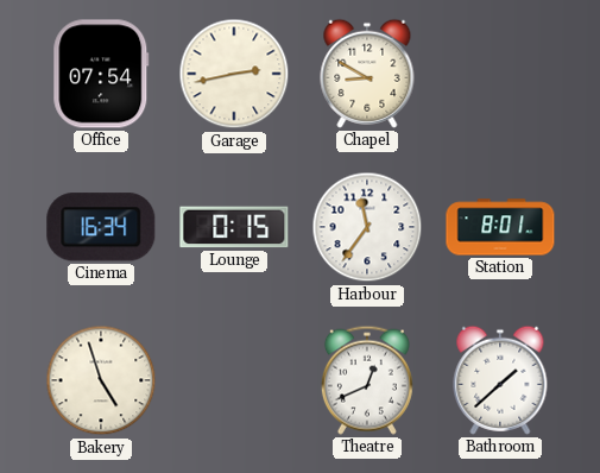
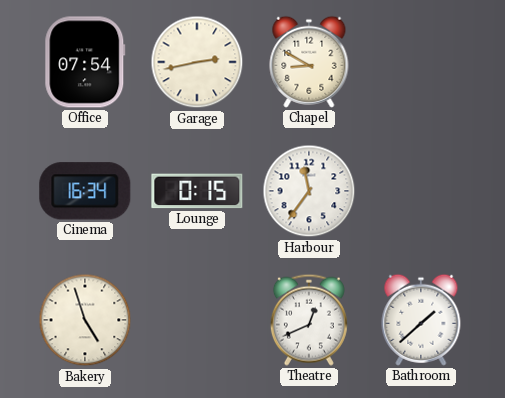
Station: 8:01 -> none (500, 227)
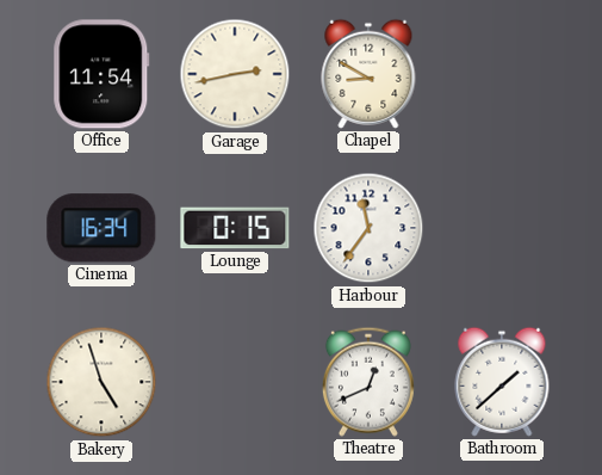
Office: 07:54 -> 11:54 (101, 74)
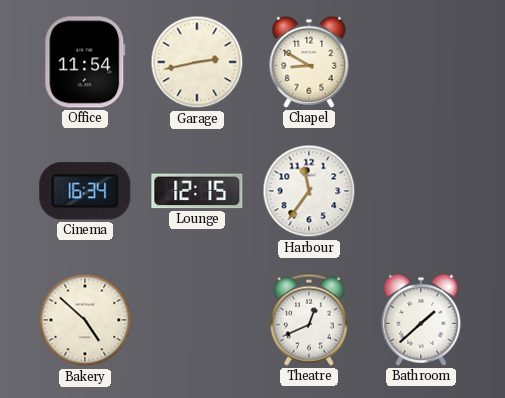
Lounge: 0:15 -> 12:15 (197, 191)
Bakery: 4:57 -> 4:52 (85, 320)
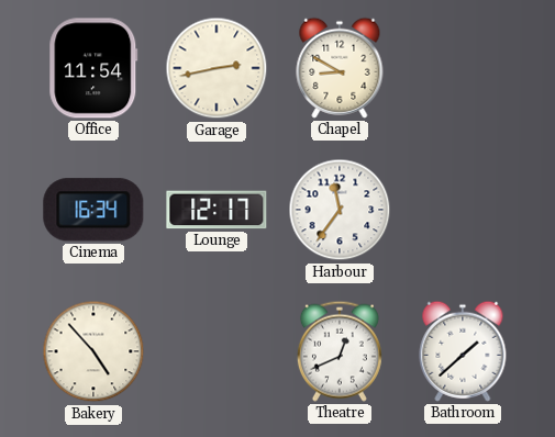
Lounge: 12:15 -> 12:17 (217, 210)
Bakery: 4:52 -> 4:53 (93, 351)
